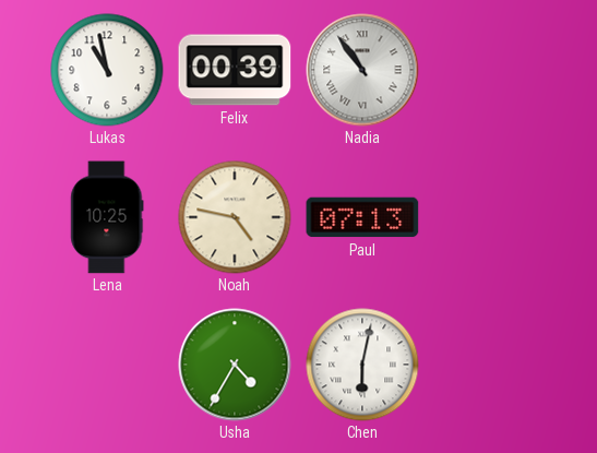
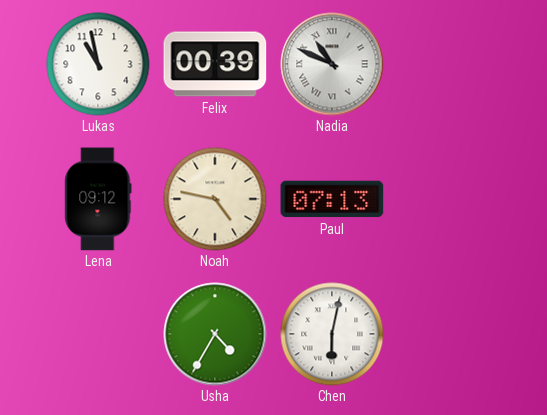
Nadia: 10:54 -> 10:49 (332, 64)
Lena: 10:25 -> 09:12 (98, 199)
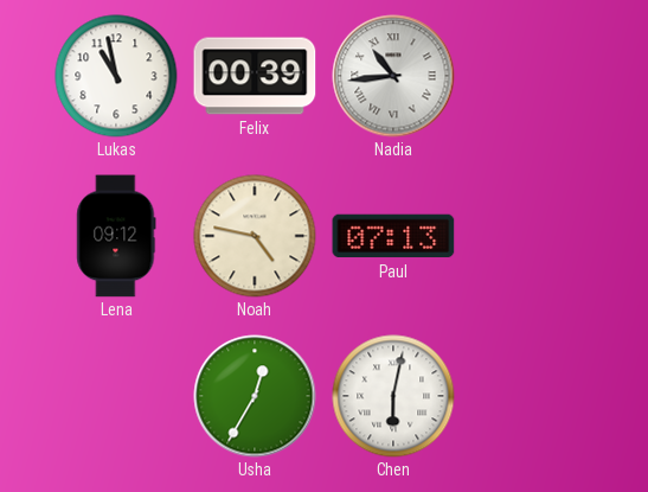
Nadia: 10:49 -> 10:44 (393, 76)
Usha: 4:35 -> 12:35 (255, 396)
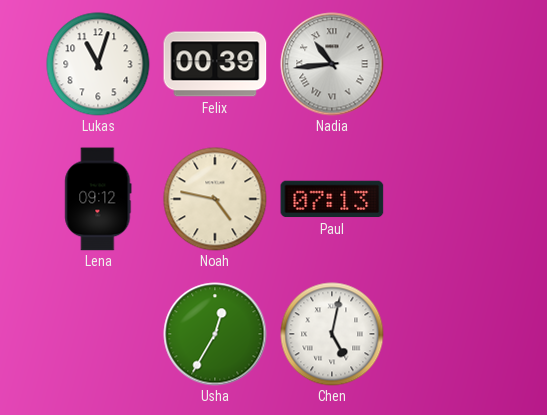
Lukas: 10:58 -> 11:03 (98, 64)
Chen: 6:02 -> 5:02 (332, 334)
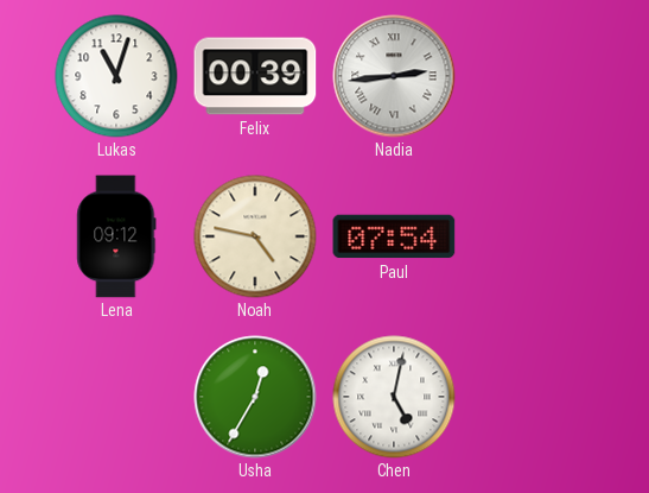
Nadia: 10:44 -> 2:44 (394, 76)
Paul: 07:13 -> 07:54 (394, 236)
